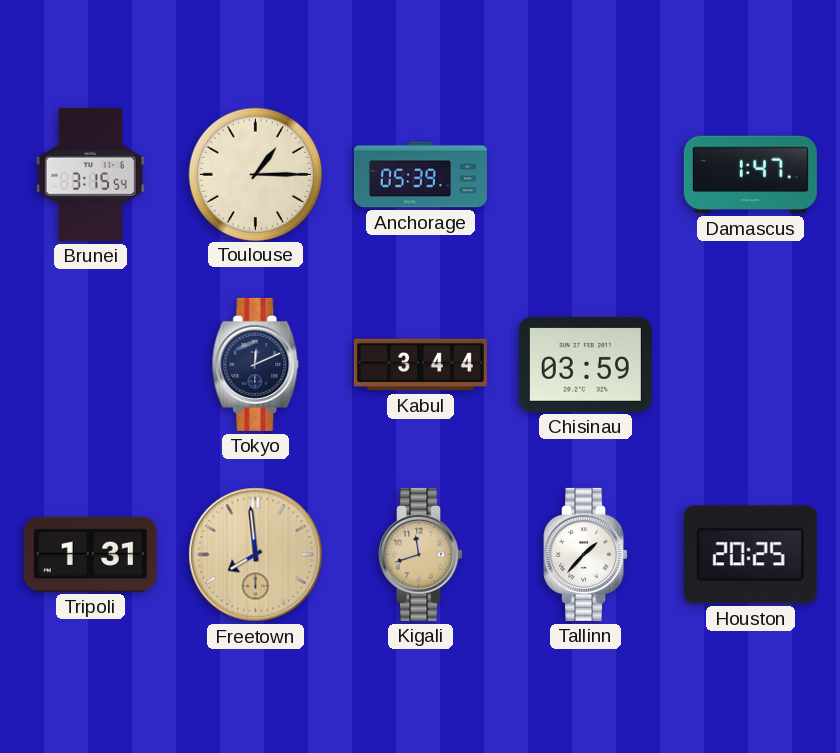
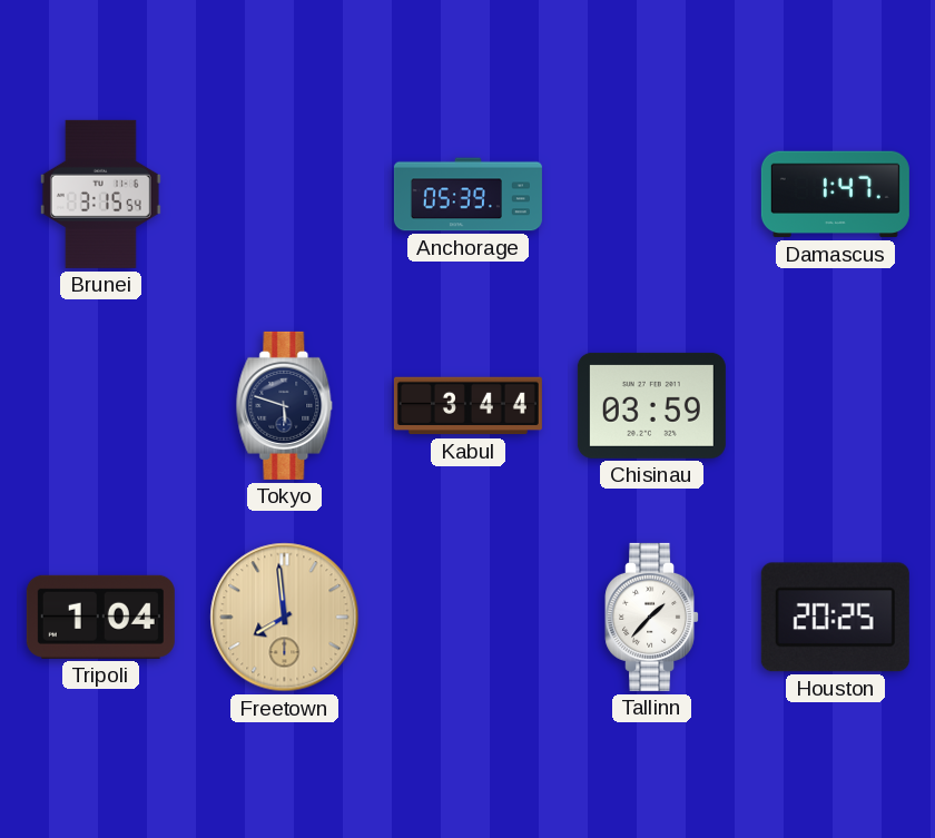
Toulouse: 1:15 -> none (255, 174)
Tokyo: 12:11 -> 5:48 (285, 405)
Tripoli: 1:31 -> 1:04 (100, 617)
Kigali: 11:42 -> none (421, 554)
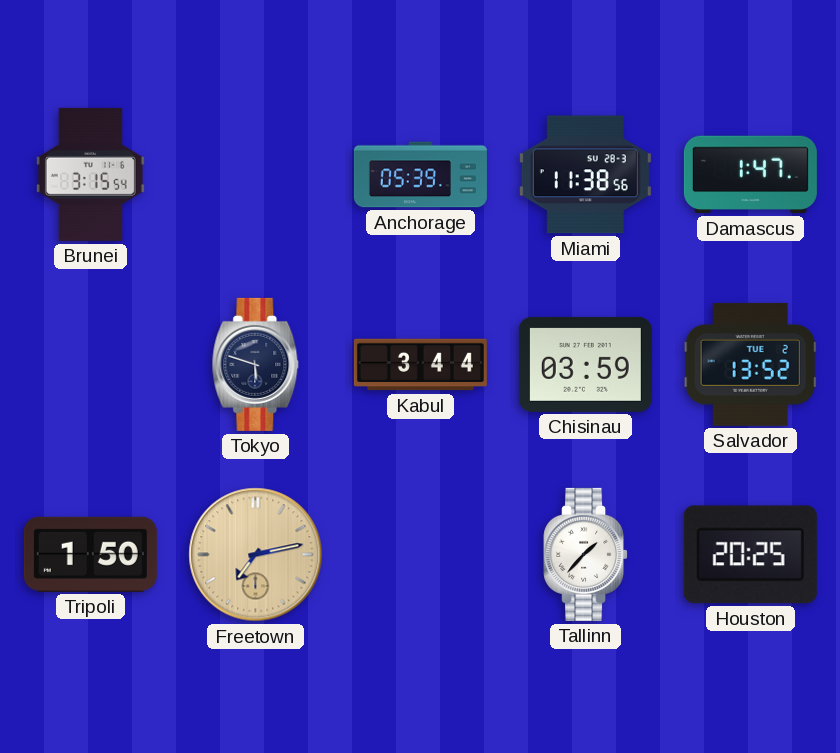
Miami: none -> 11:38 (585, 175)
Salvador: none -> 13:52 (750, 364)
Tripoli: 1:04 -> 1:50 (90, 554)
Freetown: 7:59 -> 7:13 (256, 555)
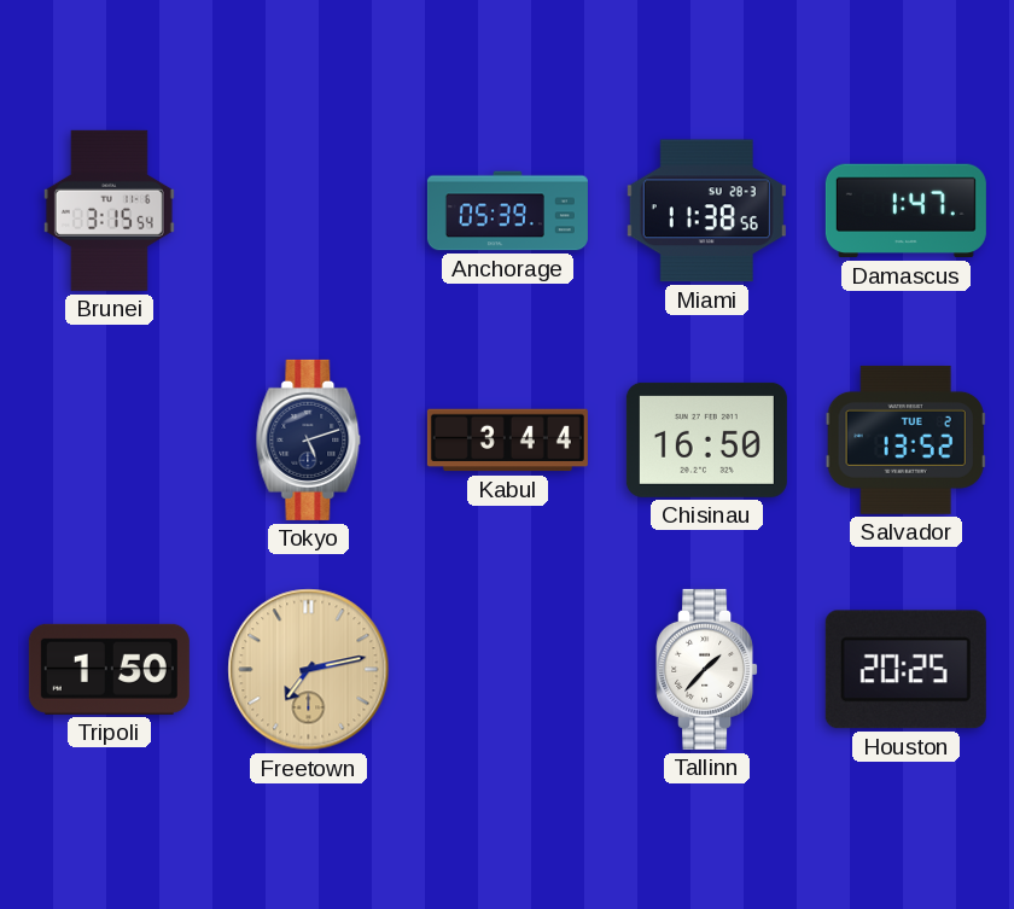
Tokyo: 5:48 -> 5:12 (309, 439)
Chisinau: 03:59 -> 16:50 (706, 439)
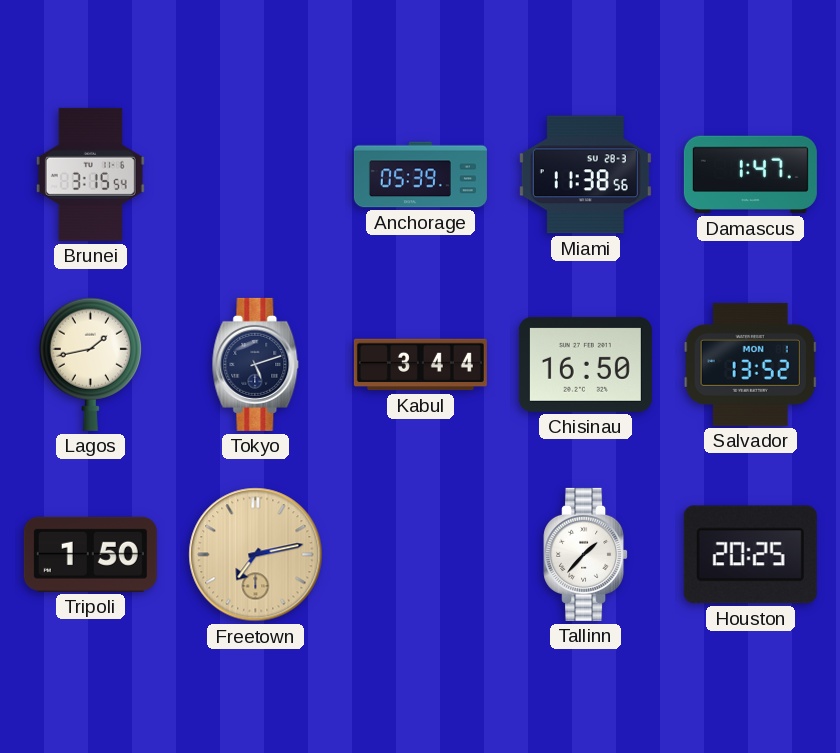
Lagos: none -> 1:43 (90, 364)
Salvador date: TUE 2 -> MON 1 (750, 364)
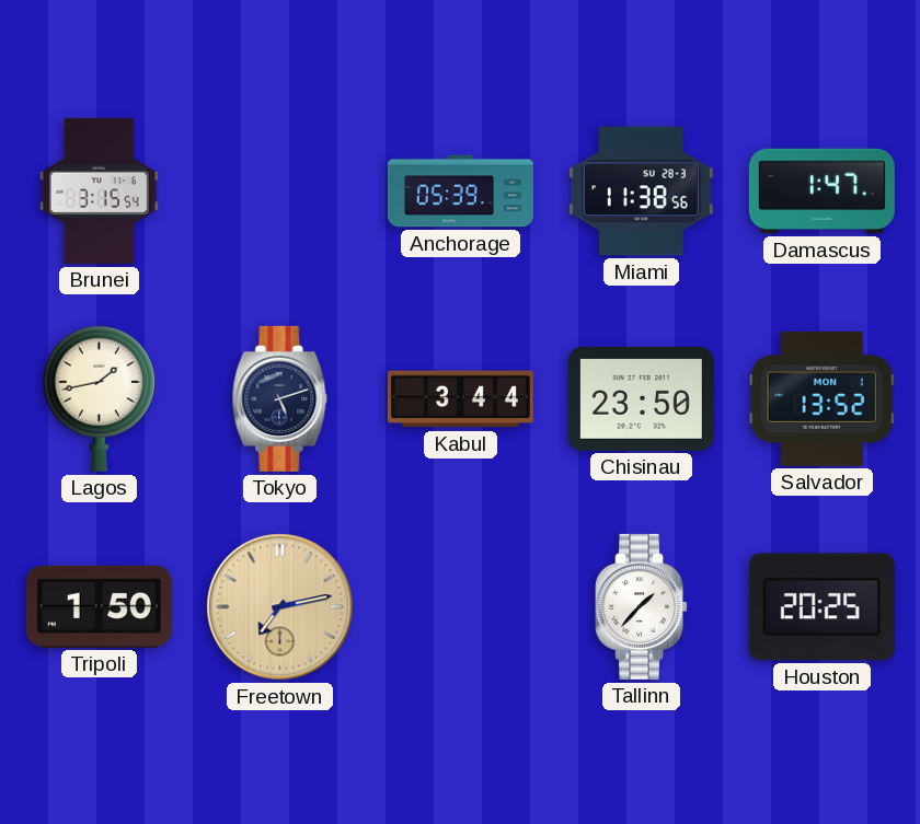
Chisinau: 16:50 -> 23:50 (641, 398)
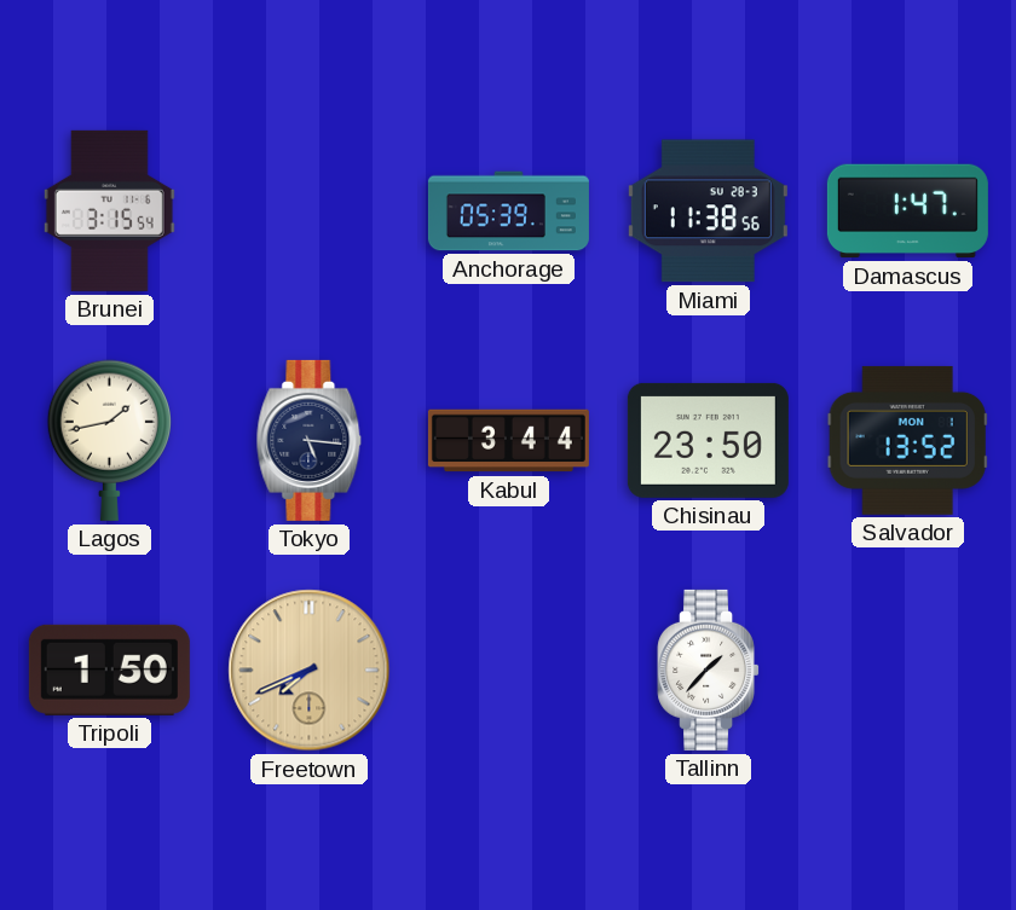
Tokyo: 5:12 -> 5:16 (310, 440)
Freetown: 7:13 -> 7:41 (310, 671)
Houston: 20:25 -> none (821, 607)
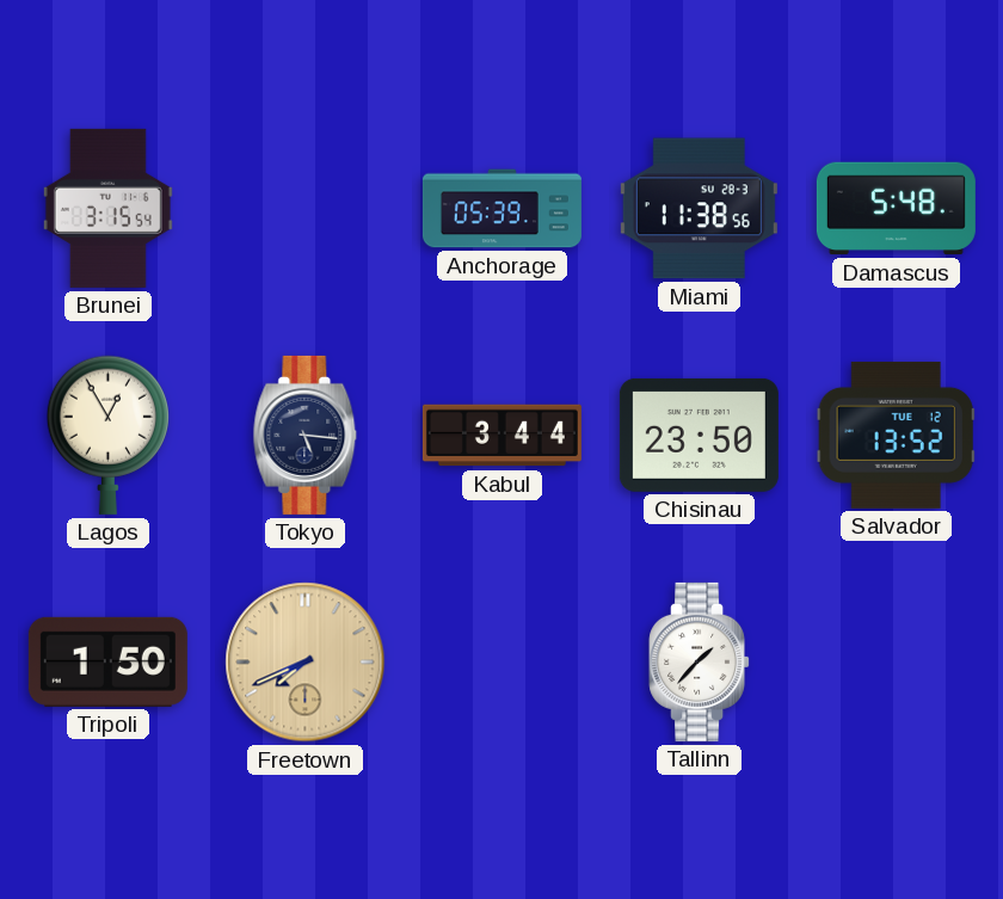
Damascus: 1:47 -> 5:48 (896, 209)
Lagos: 1:43 -> 12:55 (107, 435)
Salvador date: MON 1 -> TUE 12 (896, 435)
